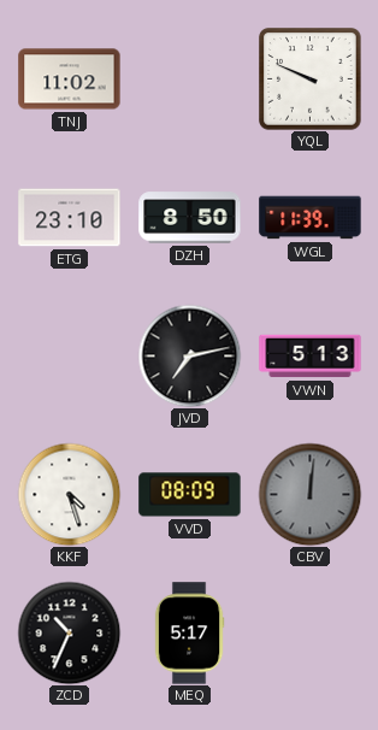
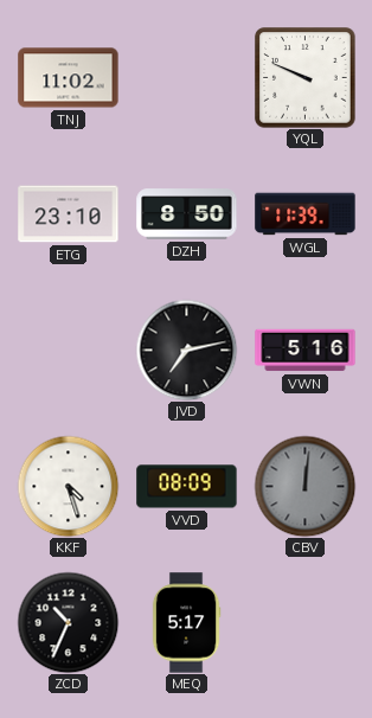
VWN: 5:13 -> 5:16 (306, 351)
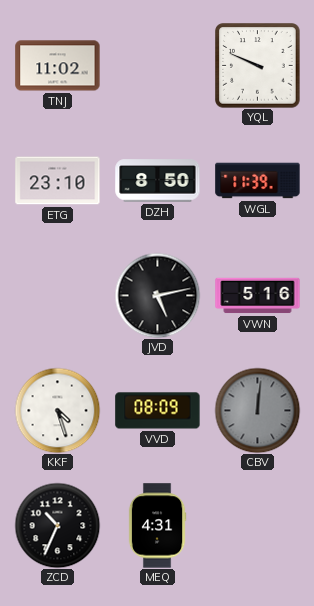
JVD: 7:13 -> 5:13 (157, 295)
MEQ: 5:17 -> 4:31 (157, 526)
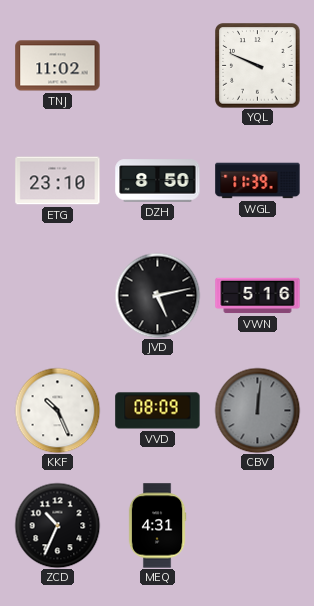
KKF: 4:27 -> 10:26 (57, 410)
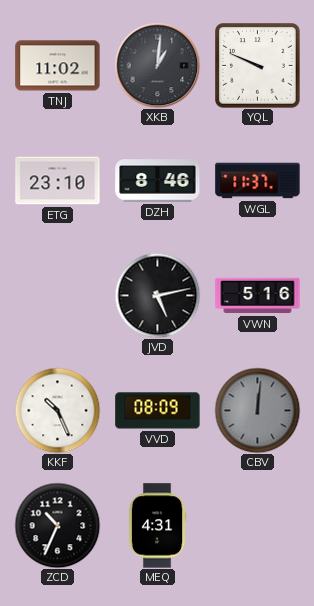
XKB: none -> 1:01 (157, 65)
DZH: 8:50 -> 8:46 (158, 181)
WGL: 11:39 -> 11:37 (258, 181)
